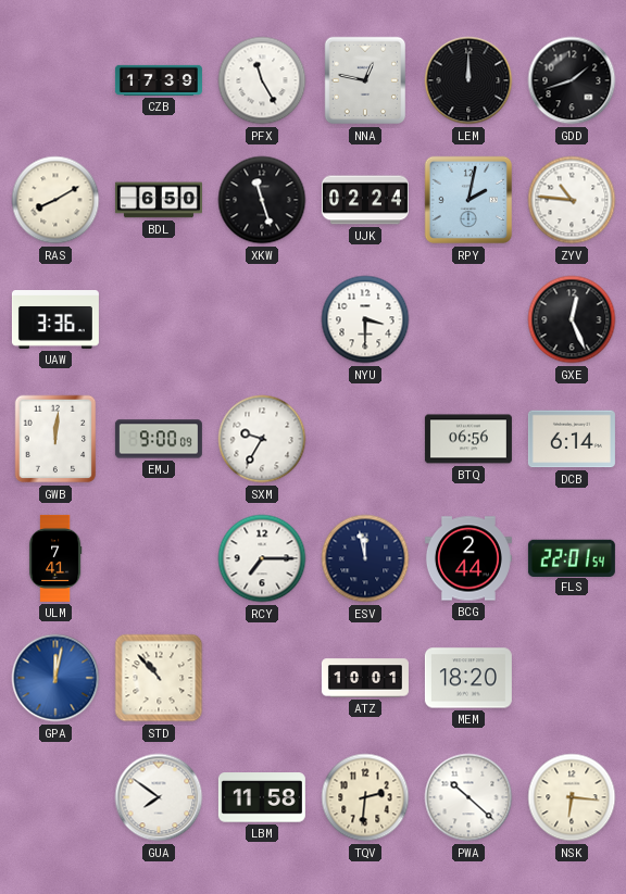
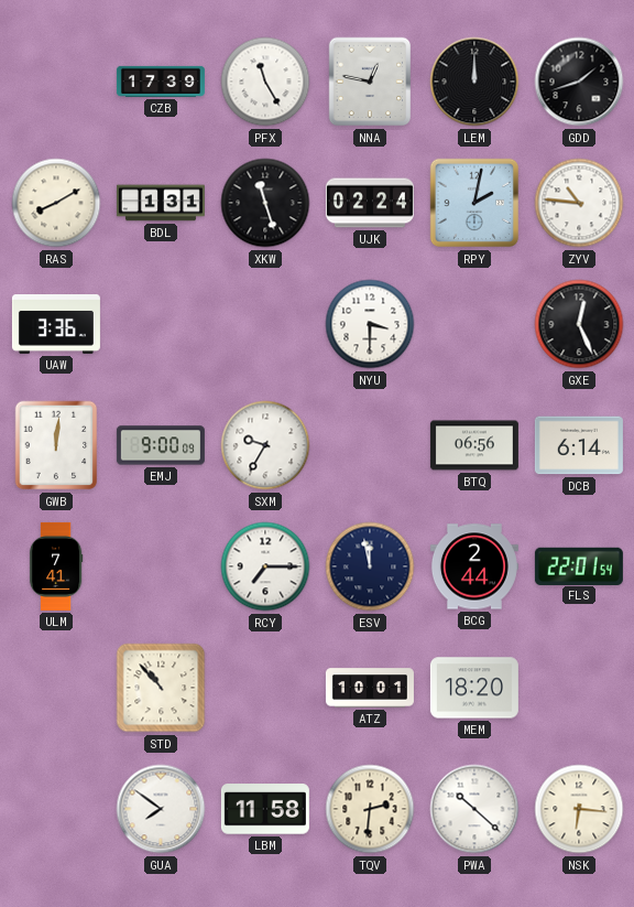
BDL: 6:50 -> 1:31 (161, 203)
GPA: 12:02 -> none (55, 678)
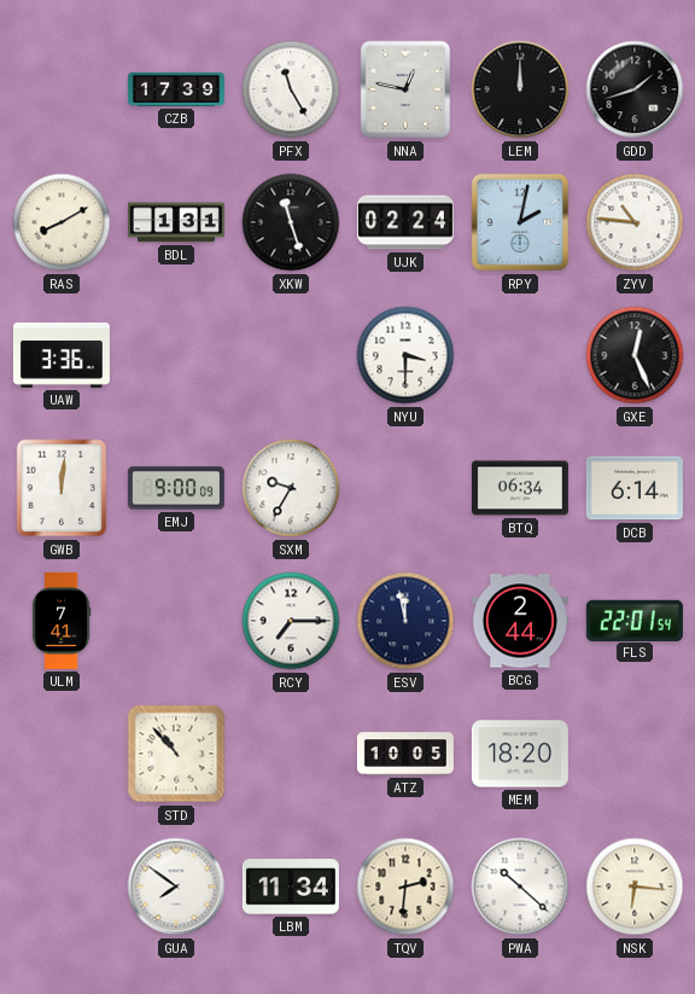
BTQ: 06:56 -> 06:34 (520, 488)
ATZ: 10:01 -> 10:05 (405, 754)
LBM: 11:58 -> 11:34 (291, 887)
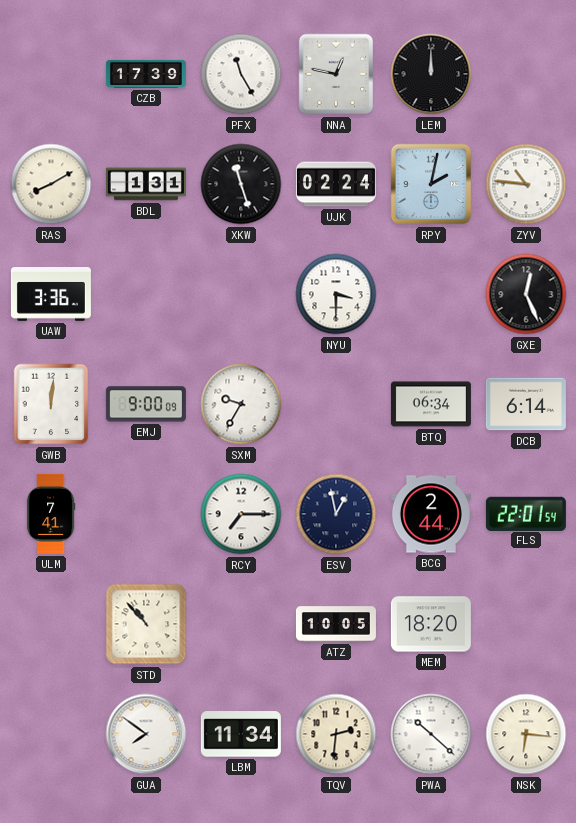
GDD: 1:42 -> none (635, 89)
ESV: 11:58 -> 12:58 (336, 514)
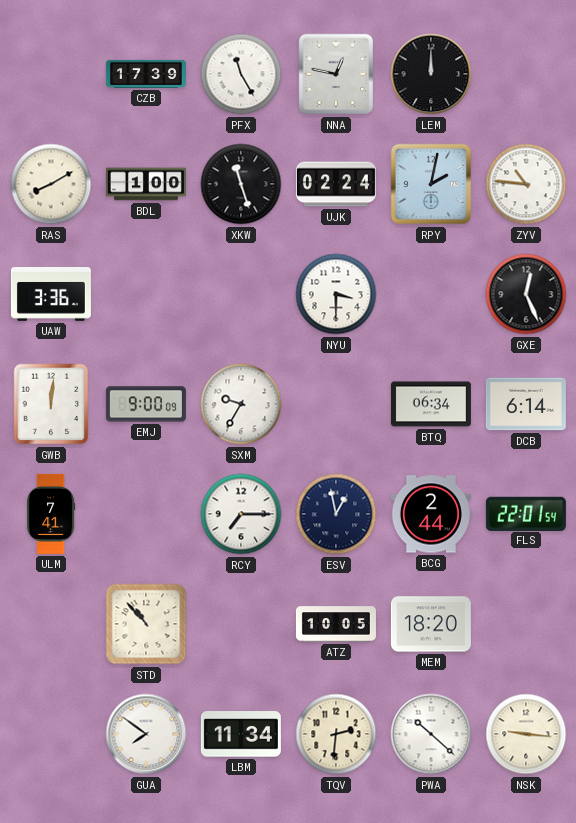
BDL: 1:31 -> 1:00 (146, 184)
NSK: 6:16 -> 9:16 (526, 734)
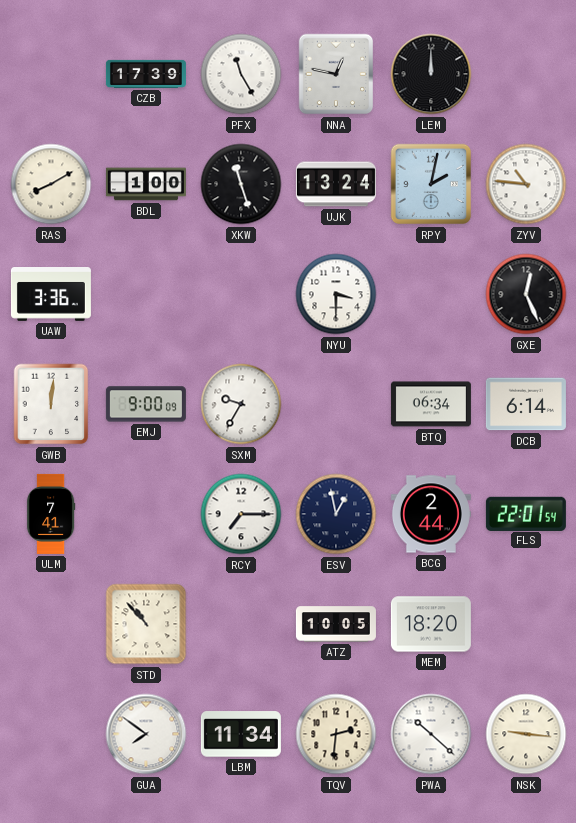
UJK: 02:24 -> 13:24 (336, 184)
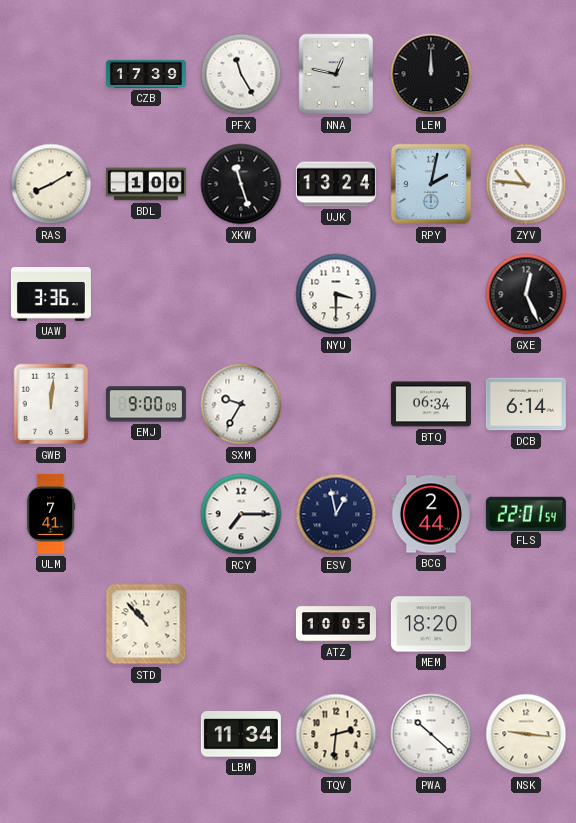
GUA: 7:51 -> none (146, 734)
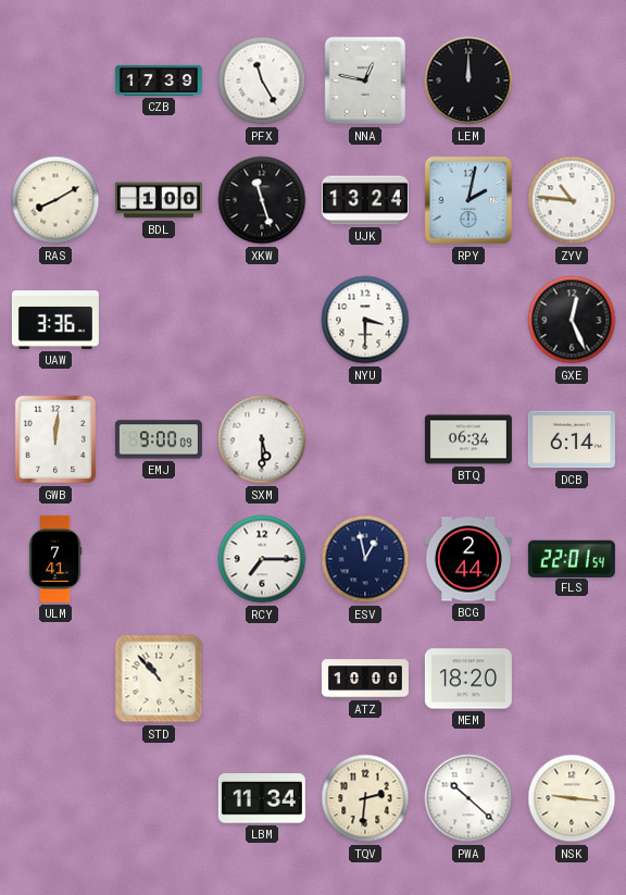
SXM: 9:35 -> 5:30 (262, 439)
ATZ: 10:05 -> 10:00 (365, 679)
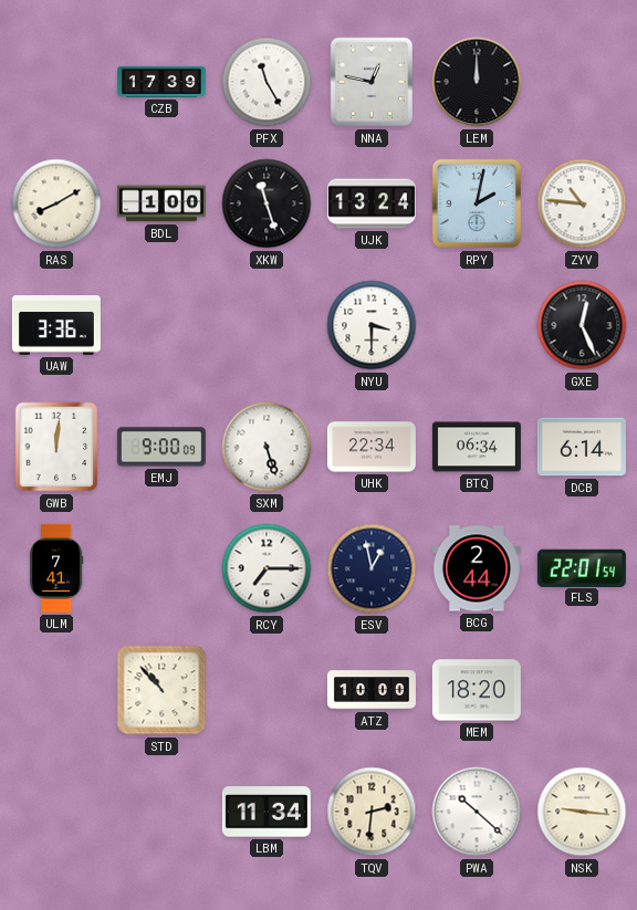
SXM: 5:30 -> 5:27 (267, 447)
UHK: none -> 22:34 (372, 447)
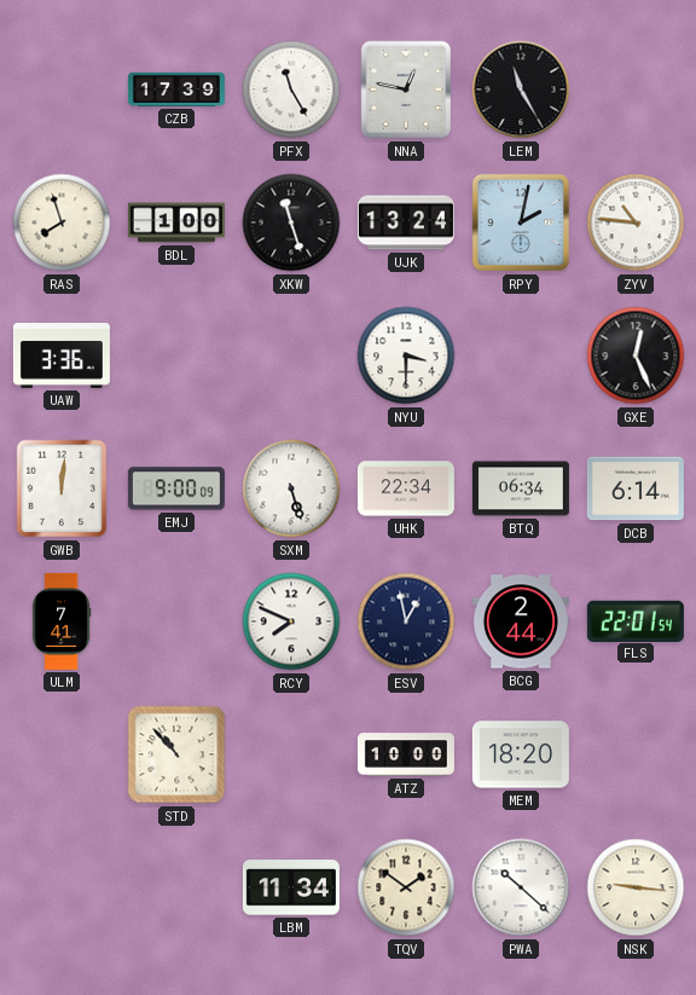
LEM: 12:00 -> 11:25 (521, 89)
RAS: 8:10 -> 7:57 (62, 222)
RCY: 7:15 -> 7:49 (291, 621)
TQV: 2:31 -> 1:51 (406, 887)
